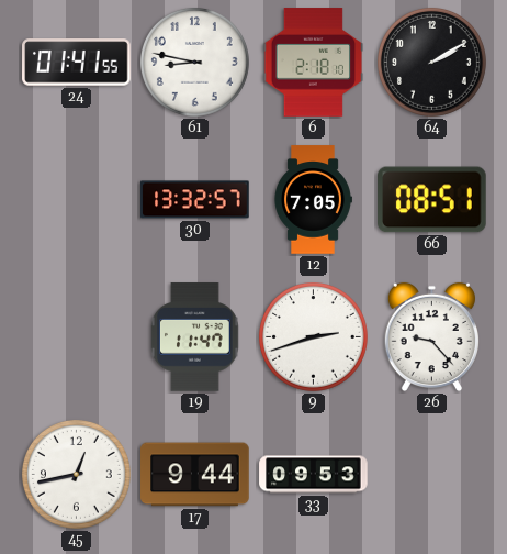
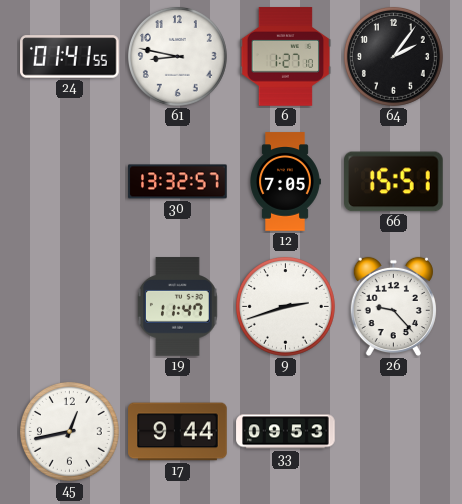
6: 2:18 -> 1:27 (286, 57)
64: 2:10 -> 2:06 (393, 56)
66: 08:51 -> 15:51 (394, 182)
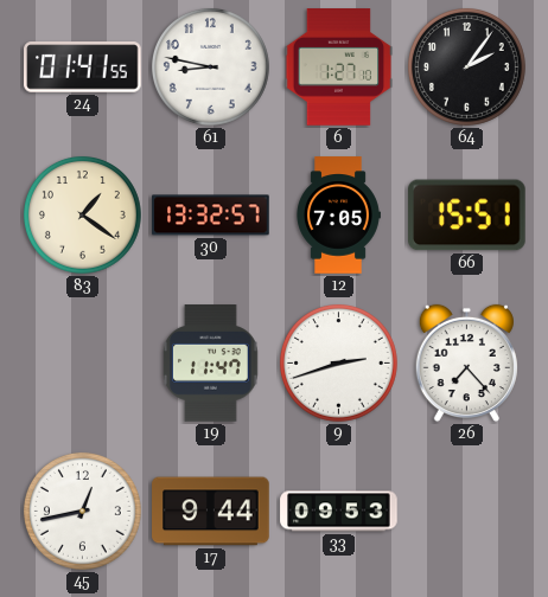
83: none -> 1:21 (82, 214)
26: 9:23 -> 7:23 (466, 364)
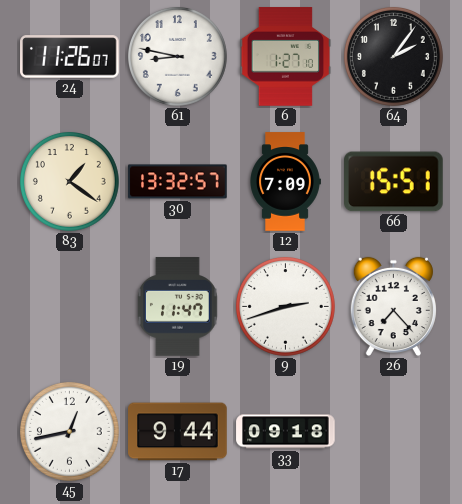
24: 01:41 -> 11:26 (70, 57)
12: 7:05 -> 7:09 (285, 182)
33: 09:53 -> 09:18 (286, 432)
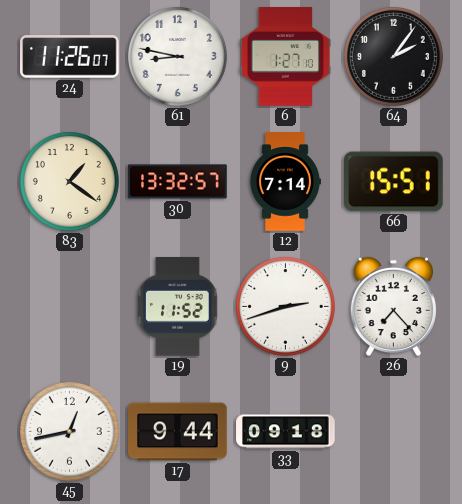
12: 7:09 -> 7:14 (285, 182)
19: 11:47 -> 11:52 (177, 307)
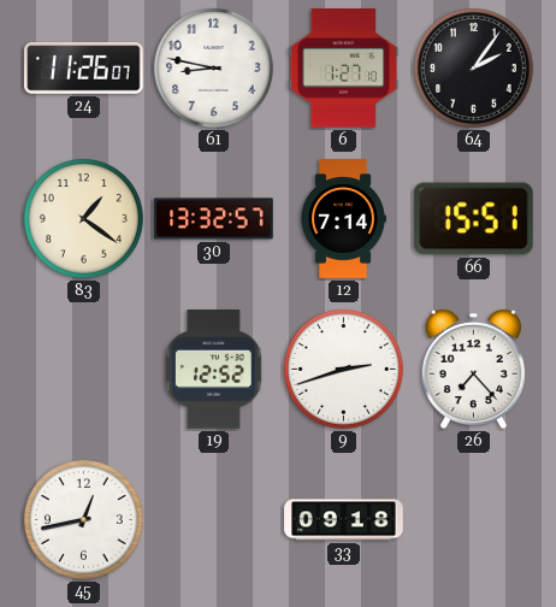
19: 11:52 -> 12:52 (213, 370)
17: 9:44 -> none (178, 432)
